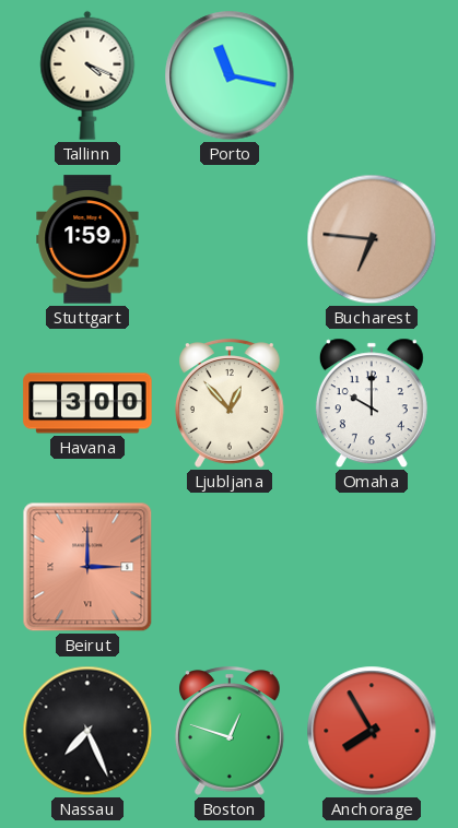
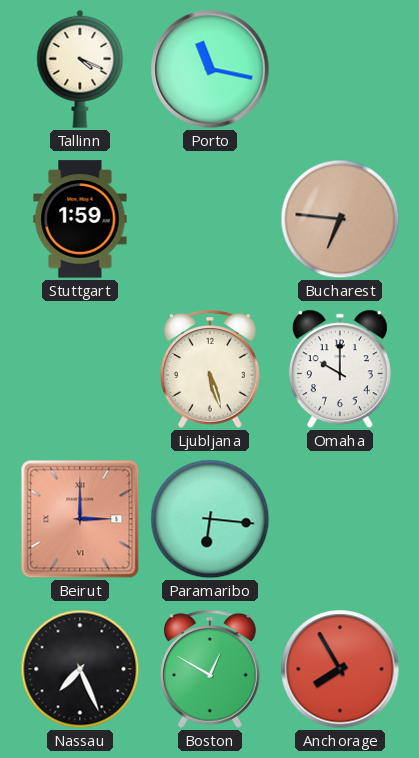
Havana: 3:00 -> none (87, 403)
Ljubljana: 12:53 -> 5:27 (210, 369)
Paramaribo: none -> 6:16 (210, 519)
Boston: 12:48 -> 12:50 (210, 669)
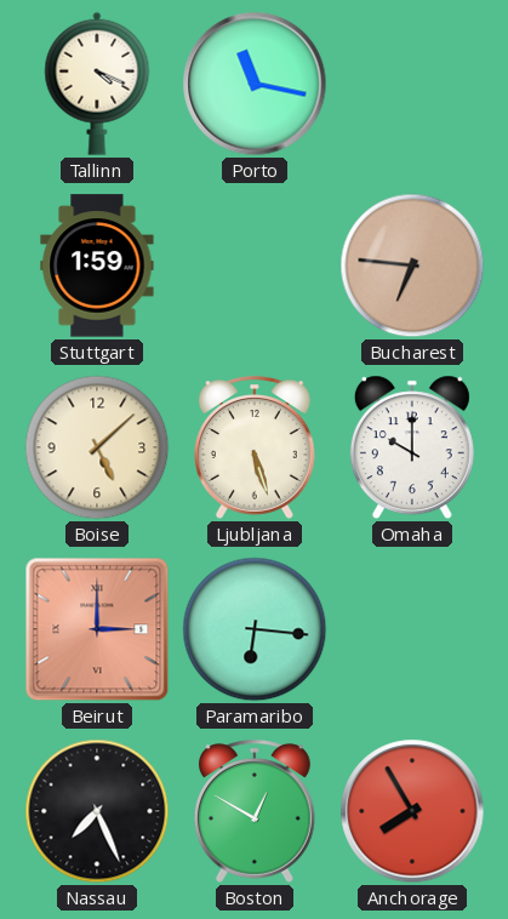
Boise: none -> 5:08 (97, 447)
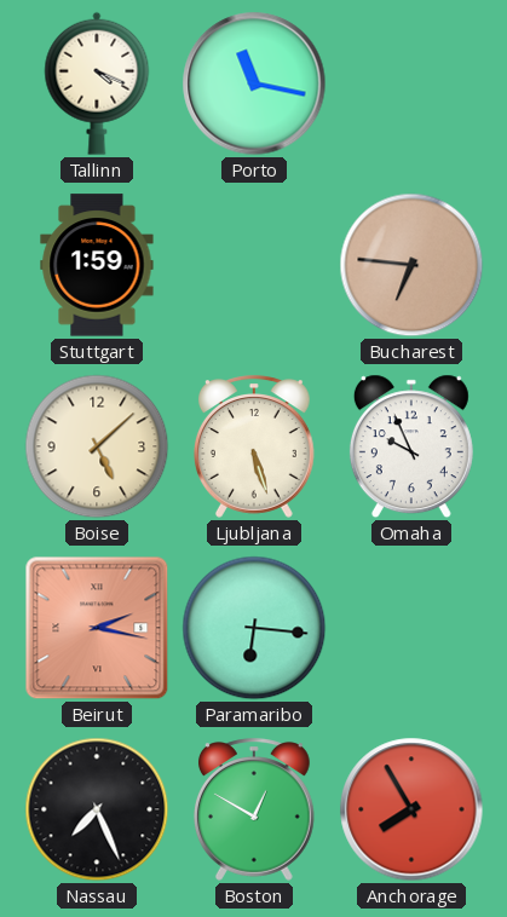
Omaha: 10:00 -> 9:56 (411, 446)
Beirut: 3:00 -> 2:17 (97, 628)
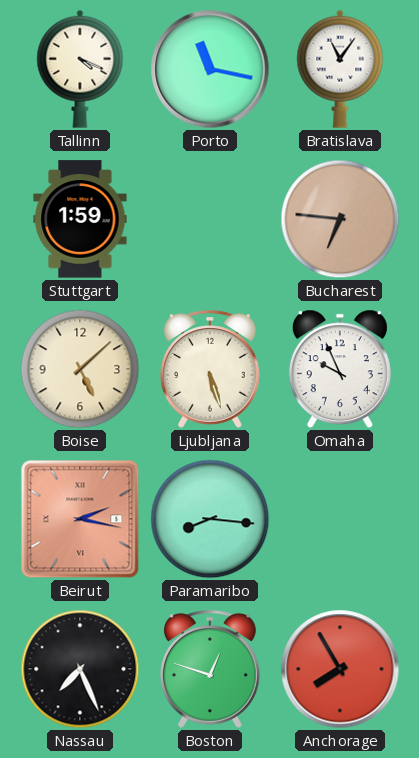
Bratislava: none -> 11:06 (340, 69)
Paramaribo: 6:16 -> 8:16 (210, 519)
Boston: 12:50 -> 12:48 (210, 669)
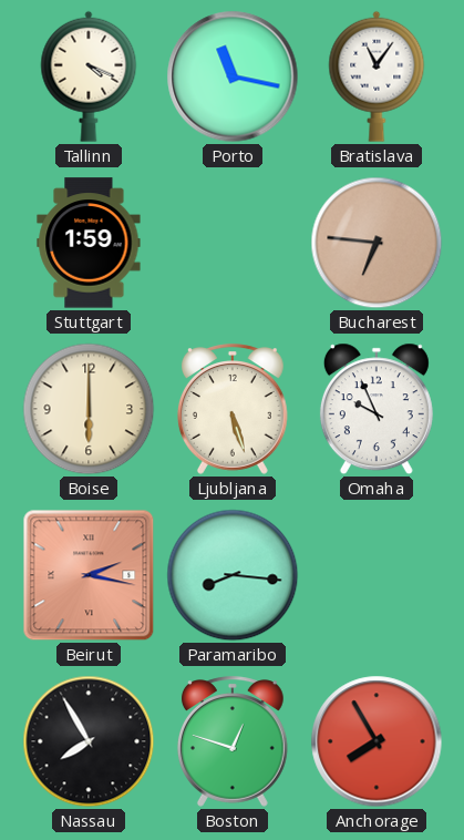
Boise: 5:08 -> 6:00 (89, 409)
Nassau: 7:26 -> 7:55 (89, 741)
